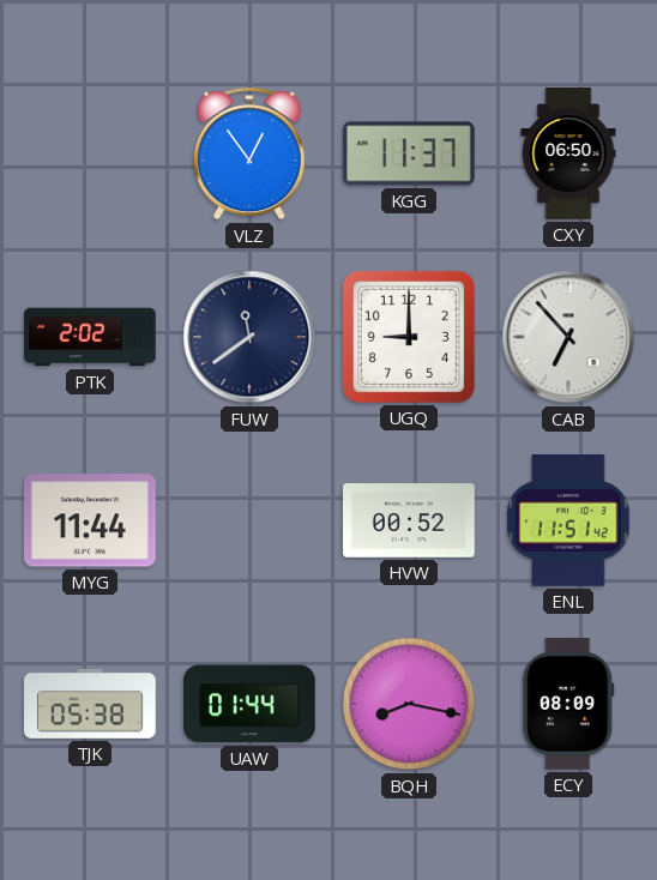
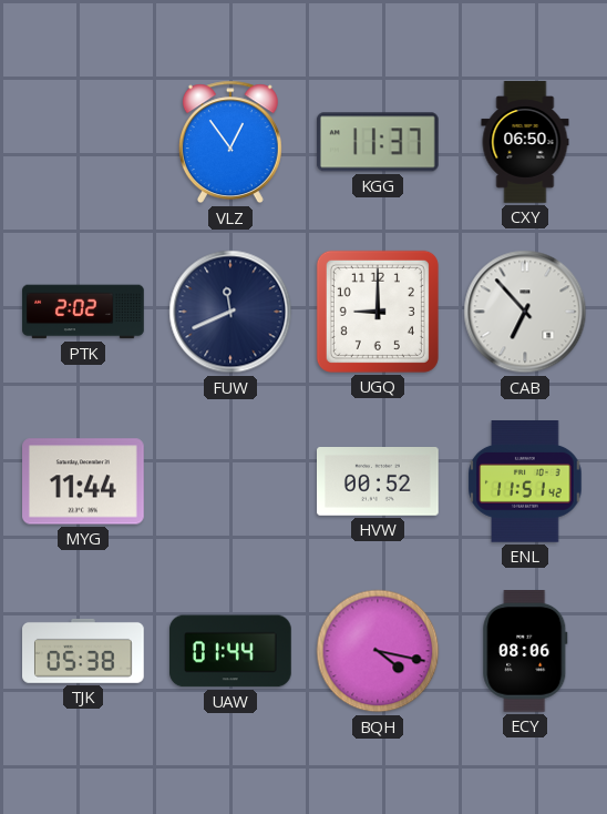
FUW: 11:39 -> 11:41 (230, 312)
BQH: 8:17 -> 4:17 (378, 651)
ECY: 08:09 -> 08:06 (525, 652)
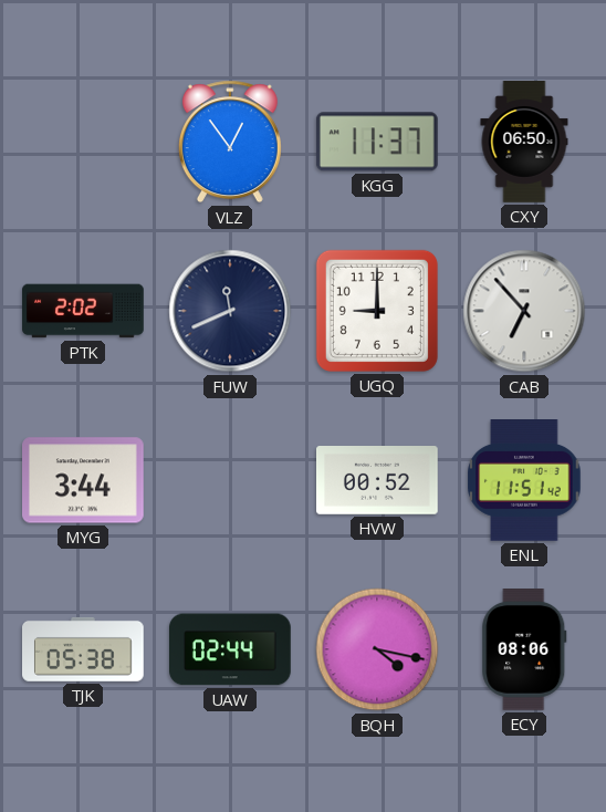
MYG: 11:44 -> 3:44 (84, 480)
UAW: 01:44 -> 02:44 (231, 649)
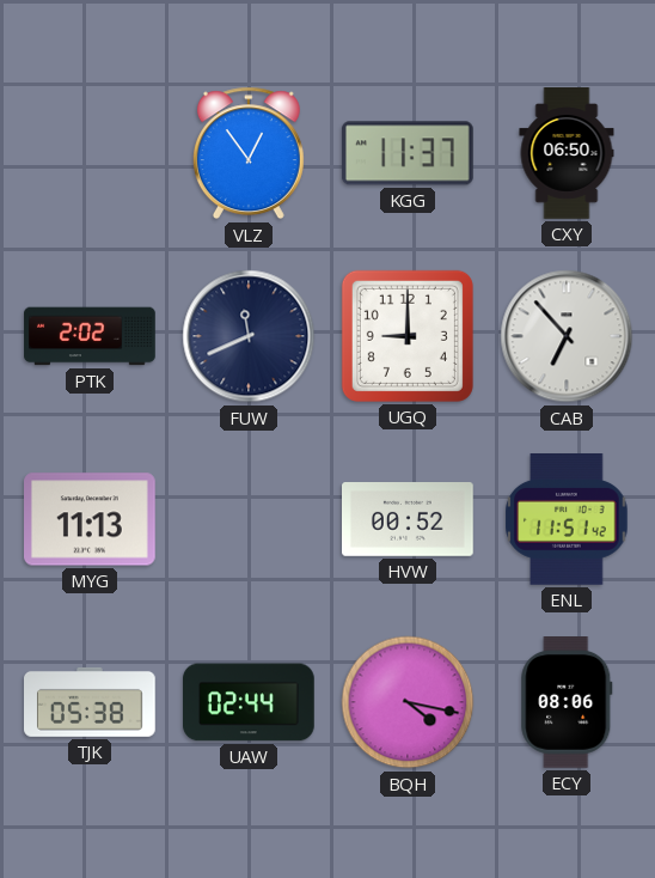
MYG: 3:44 -> 11:13 (91, 519)
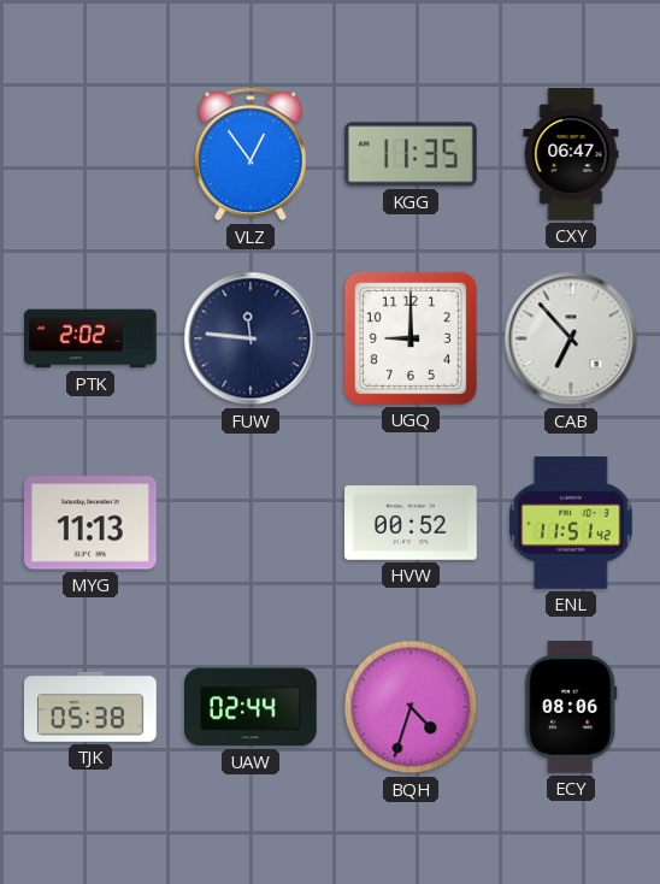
KGG: 11:37 -> 11:35 (411, 154)
CXY: 06:50 -> 06:47 (571, 154)
FUW: 11:41 -> 11:46 (251, 338)
BQH: 4:17 -> 4:33 (411, 707)
